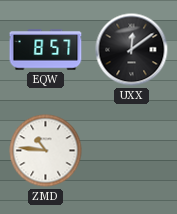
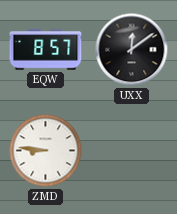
ZMD: 10:46 -> 8:46 (46, 151)
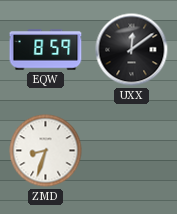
EQW: 8:57 -> 8:59 (46, 50)
ZMD: 8:46 -> 8:33 (46, 151)
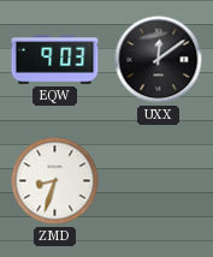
EQW: 8:59 -> 9:03 (55, 60)
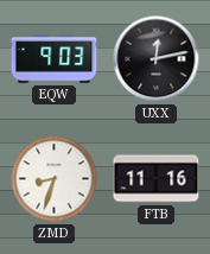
UXX: 12:09 -> 12:13 (157, 59)
FTB: none -> 11:16 (157, 179)
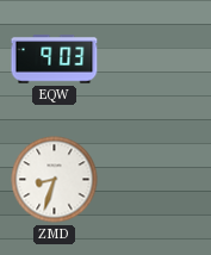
UXX: 12:13 -> none (157, 59)
FTB: 11:16 -> none (157, 179)
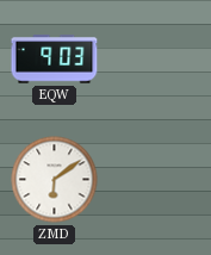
ZMD: 8:33 -> 6:09 (55, 180)
